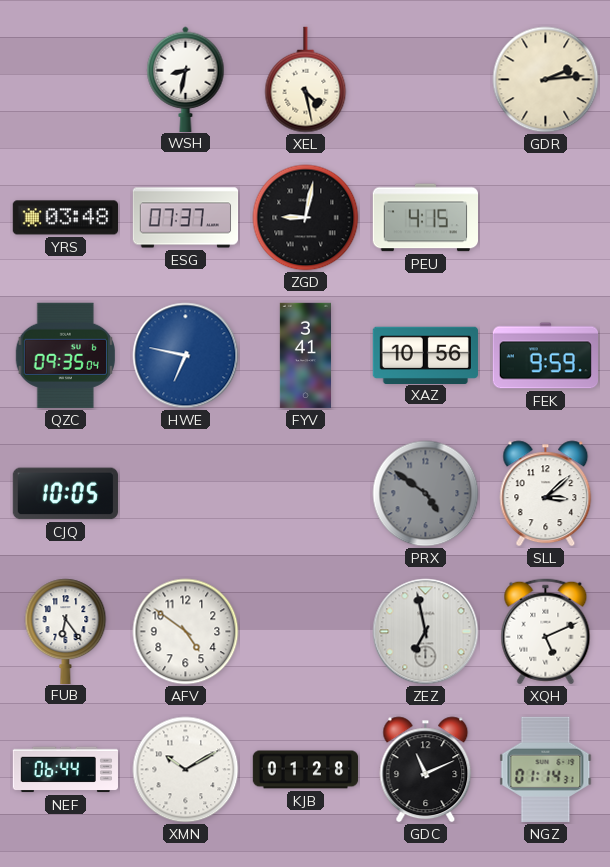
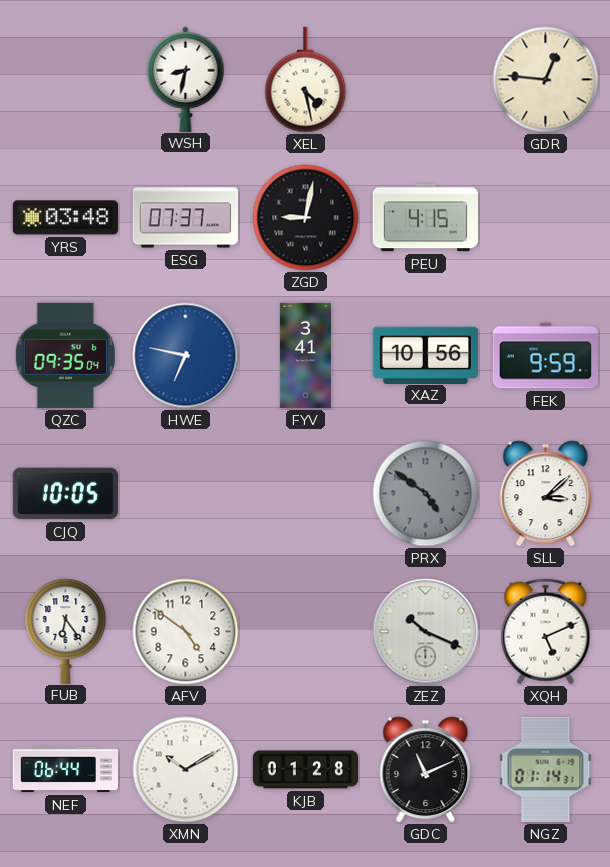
GDR: 2:14 -> 12:46 (546, 80)
ZEZ: 6:58 -> 10:19 (426, 632)
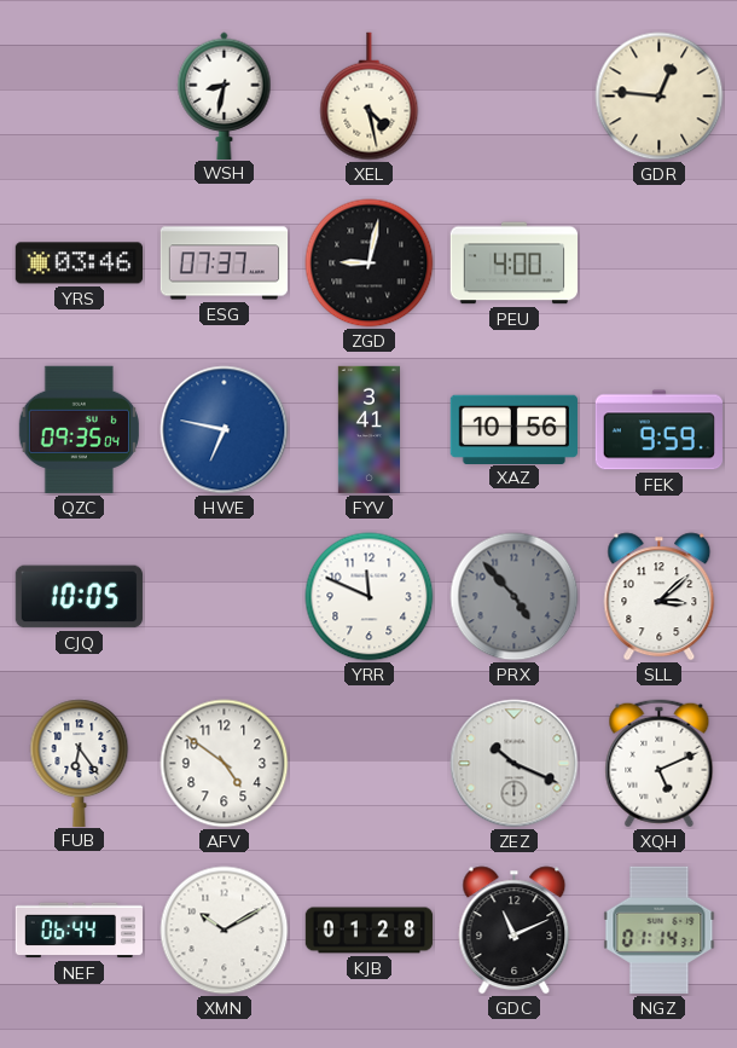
YRS: 03:48 -> 03:46 (79, 264)
PEU: 4:15 -> 4:00 (513, 264)
YRR: none -> 11:49 (370, 597)
PRX: 4:51 -> 4:53 (515, 597)
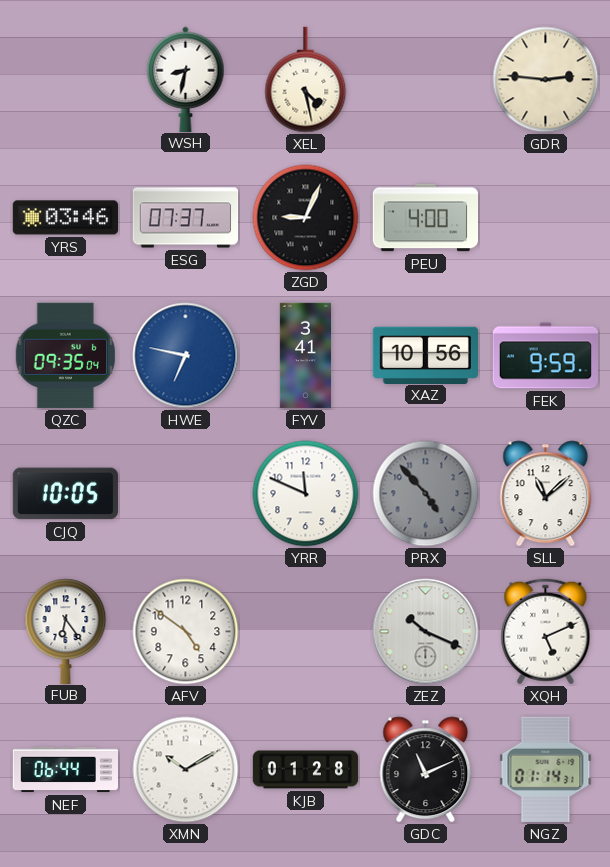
GDR: 12:46 -> 2:46 (546, 80)
ZGD: 9:02 -> 9:04 (306, 218)
SLL: 3:08 -> 11:08 (546, 494)
